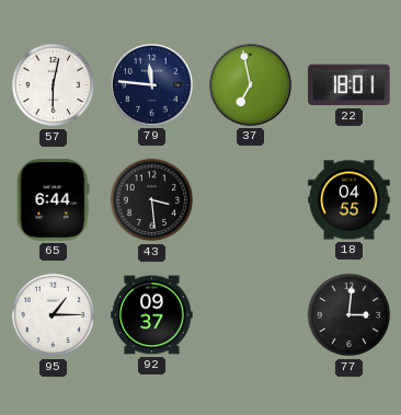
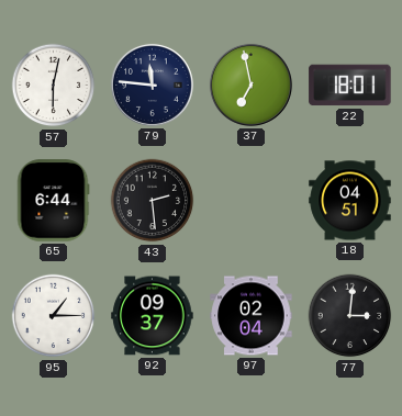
43: 3:29 -> 2:29 (153, 201)
18: 04:55 -> 04:51 (350, 201)
97: none -> 02:04 (252, 316)
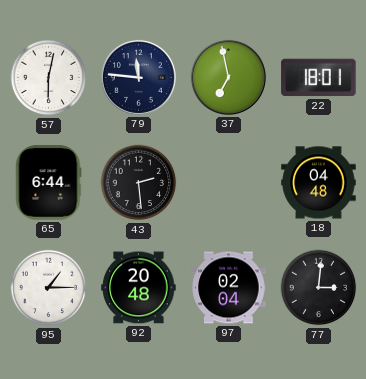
18: 04:51 -> 04:48 (319, 183)
92: 09:37 -> 20:48 (139, 288)
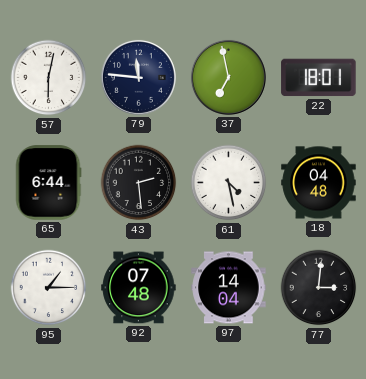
61: none -> 4:28 (229, 183)
92: 20:48 -> 07:48 (139, 288)
97: 02:04 -> 14:04 (229, 288)
